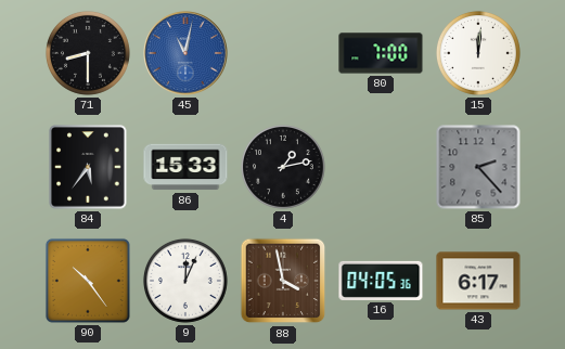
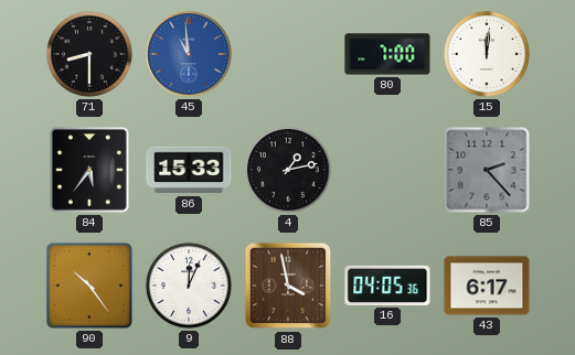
45: 11:02 -> 10:59 (189, 54)
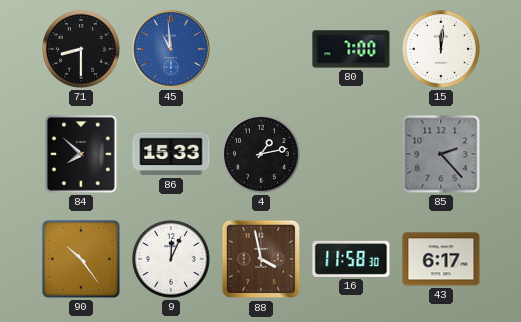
84: 5:36 -> 7:52 (81, 154)
16: 04:05 -> 11:58 (351, 259)
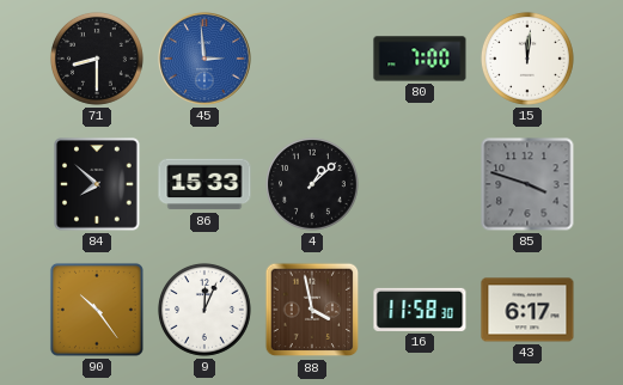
45: 10:59 -> 2:59 (204, 59)
4: 1:13 -> 1:08 (312, 184)
85: 2:23 -> 3:48 (527, 184)
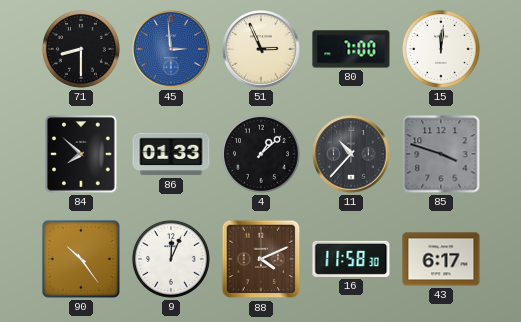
51: none -> 2:56 (261, 49)
86: 15:33 -> 01:33 (171, 154)
11: none -> 10:37 (351, 154)
88: 3:58 -> 4:11 (261, 259)
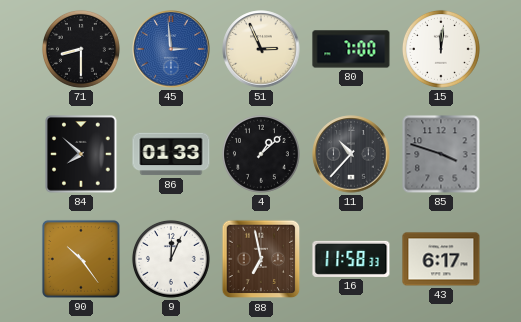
88: 4:11 -> 6:58 (261, 259)
16: 11:58:30 -> 11:58:33 (351, 259)
